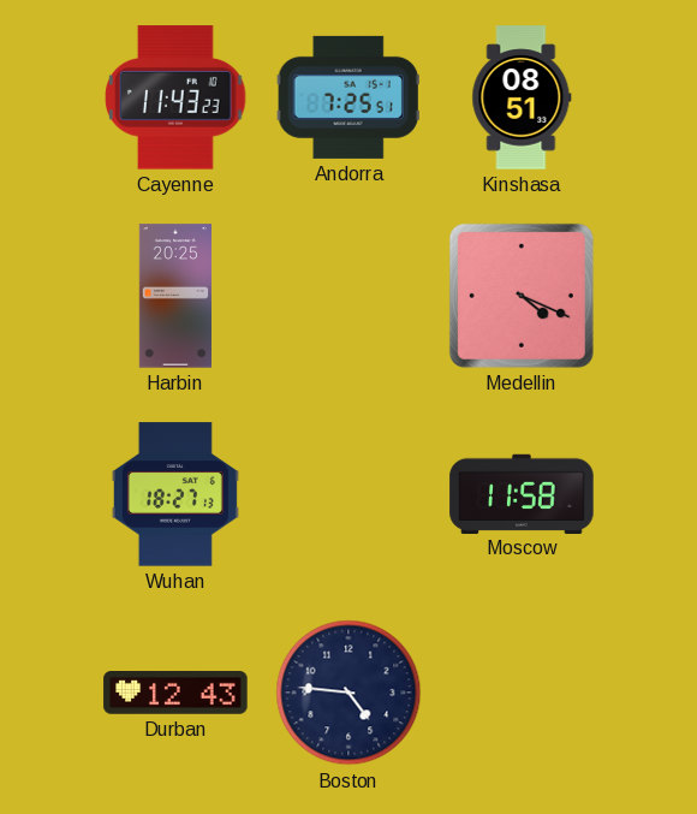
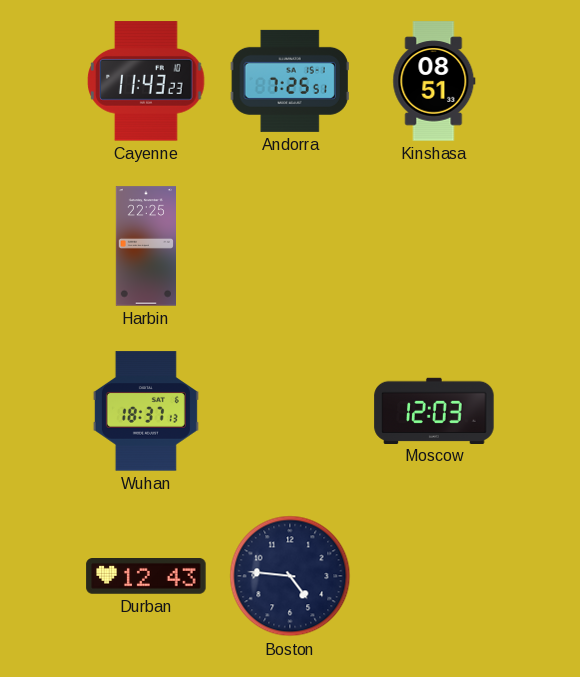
Harbin: 20:25 -> 22:25 (145, 246)
Medellin: 4:19 -> none (522, 296)
Wuhan: 18:27 -> 18:37 (146, 411)
Moscow: 11:58 -> 12:03 (434, 410)
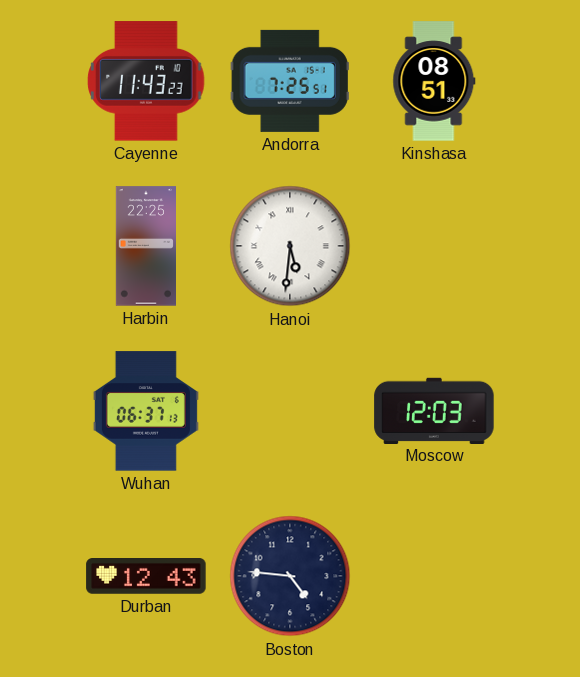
Hanoi: none -> 5:31 (290, 246)
Wuhan: 18:37 -> 06:37 (146, 411)
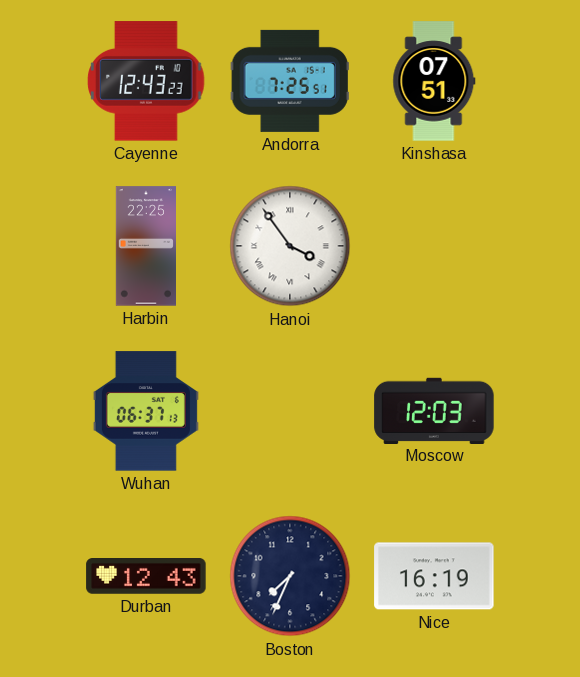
Cayenne: 11:43 -> 12:43 (146, 81)
Kinshasa: 08:51 -> 07:51 (434, 81)
Hanoi: 5:31 -> 3:54 (290, 246)
Boston: 4:46 -> 7:34 (290, 576)
Nice: none -> 16:19 (434, 576)
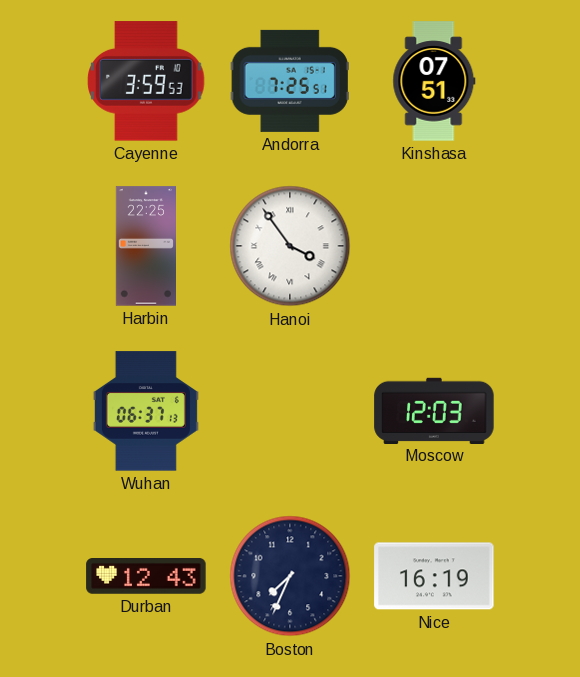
Cayenne: 12:43 -> 3:59 (146, 81)
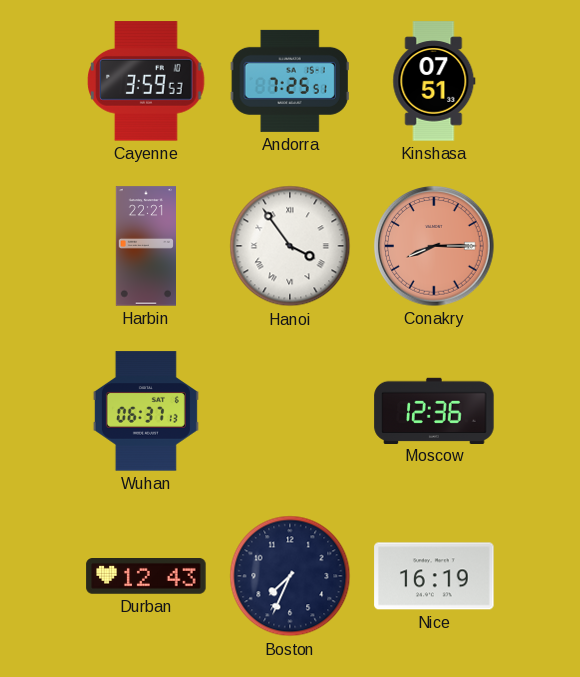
Harbin: 22:25 -> 22:21 (145, 246)
Conakry: none -> 8:15 (434, 246)
Moscow: 12:03 -> 12:36 (434, 410)
